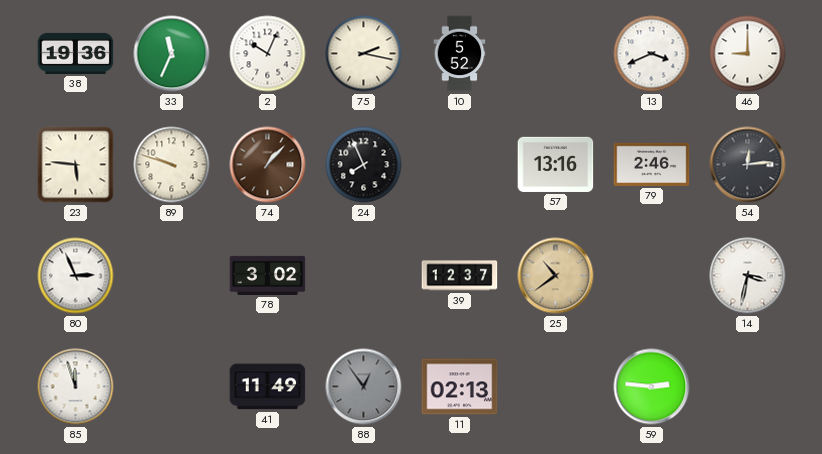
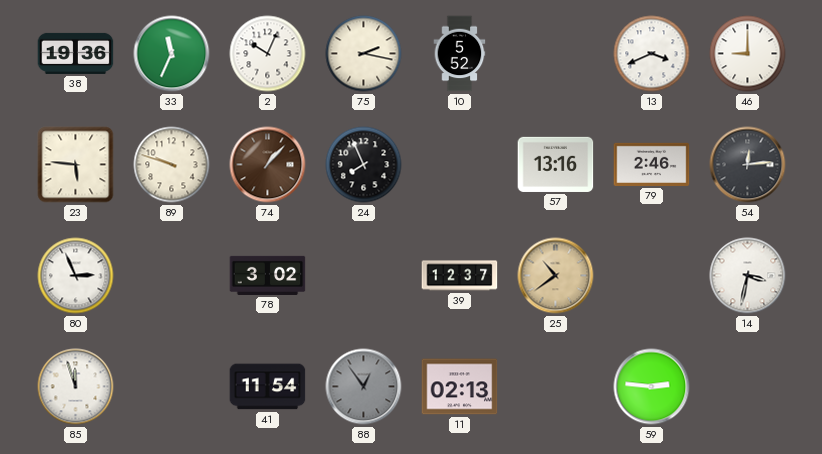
41: 11:49 -> 11:54 (268, 387)
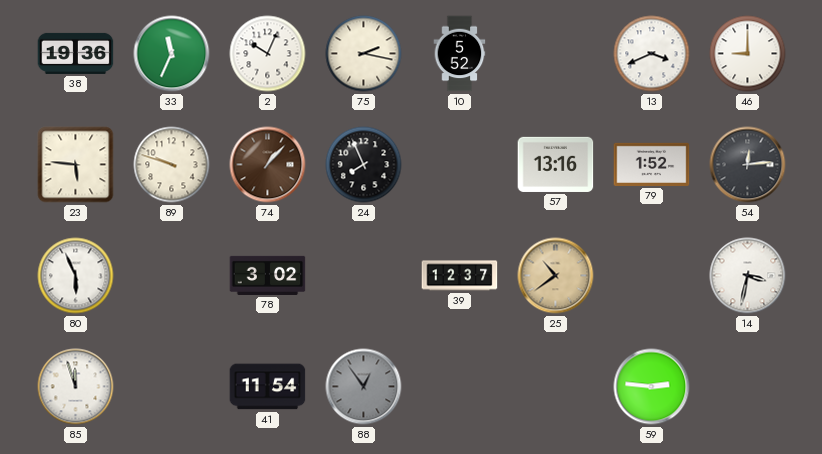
79: 2:46 -> 1:52 (652, 164)
80: 2:56 -> 5:56 (76, 276)
11: 02:13 -> none (460, 387)
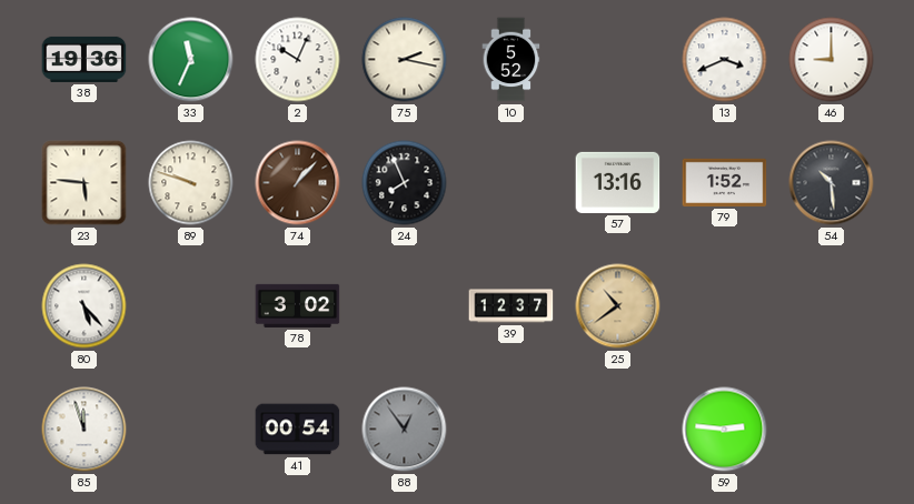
54: 12:14 -> 10:29 (832, 183)
80: 5:56 -> 5:23 (85, 306)
14: 3:32 -> none (748, 276)
41: 11:54 -> 00:54 (298, 430)
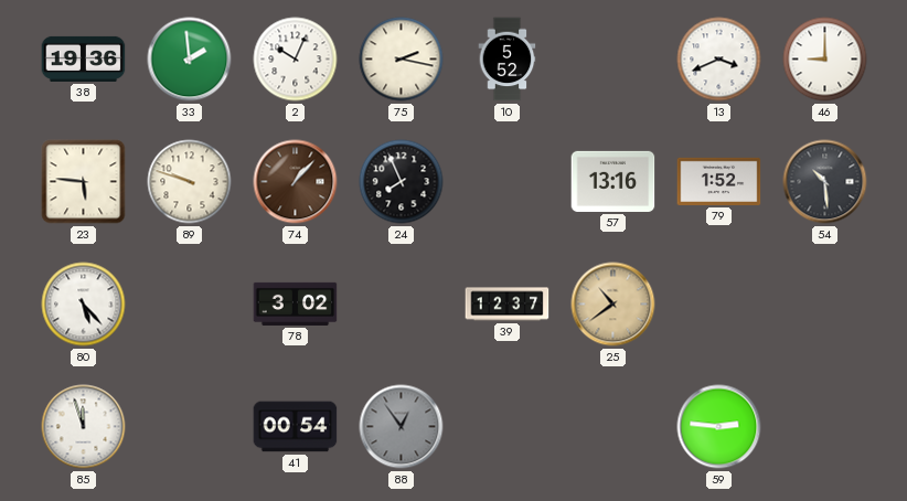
33: 11:34 -> 1:59 (190, 60)
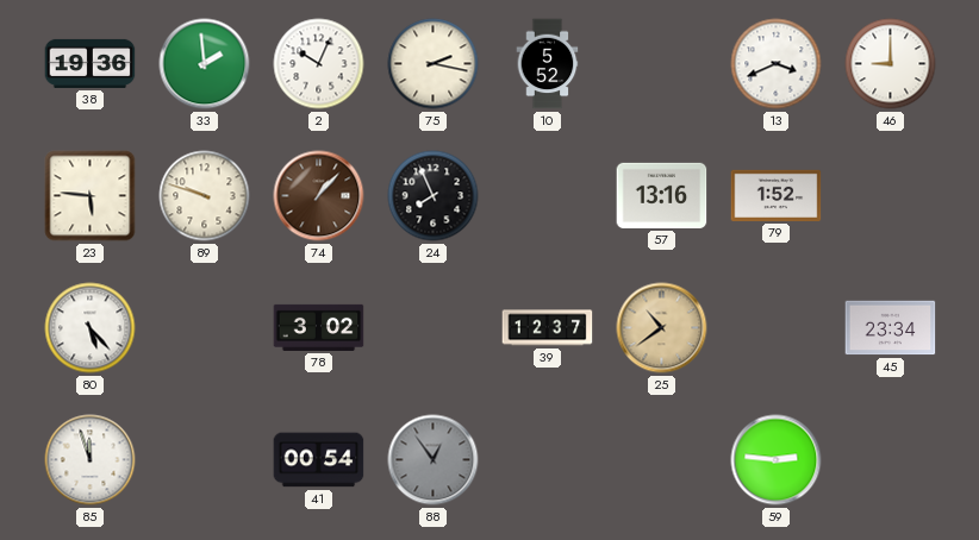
54: 10:29 -> none (825, 182)
45: none -> 23:34 (891, 328)
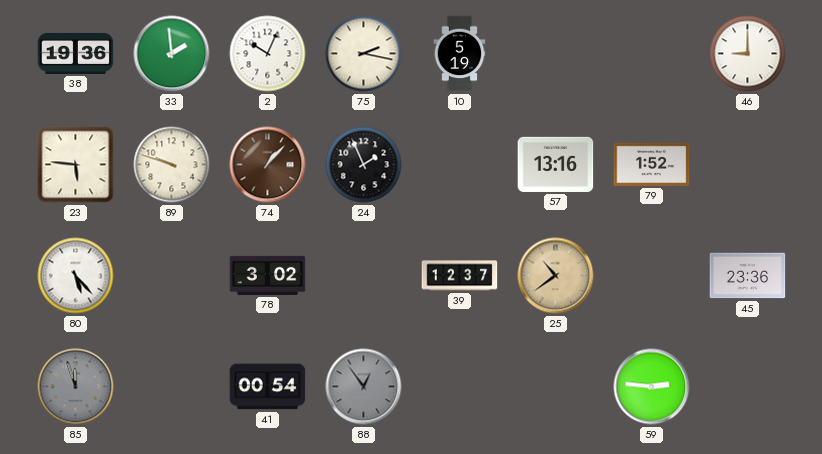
10: 5:52 -> 5:19 (460, 54)
13: 3:41 -> none (777, 64)
24: 7:56 -> 1:56 (364, 165)
45: 23:34 -> 23:36 (748, 276)
85 dial: white -> grey (76, 387)
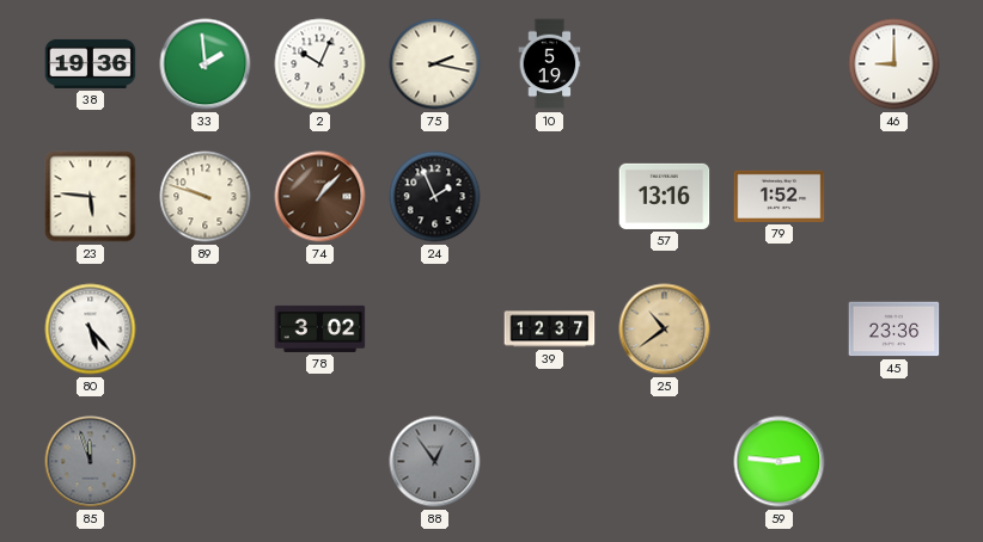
41: 00:54 -> none (268, 387)
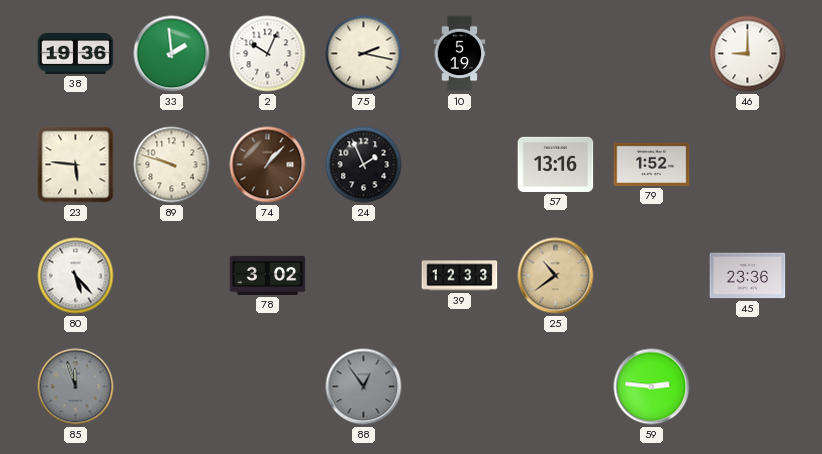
39: 12:37 -> 12:33 (460, 276)
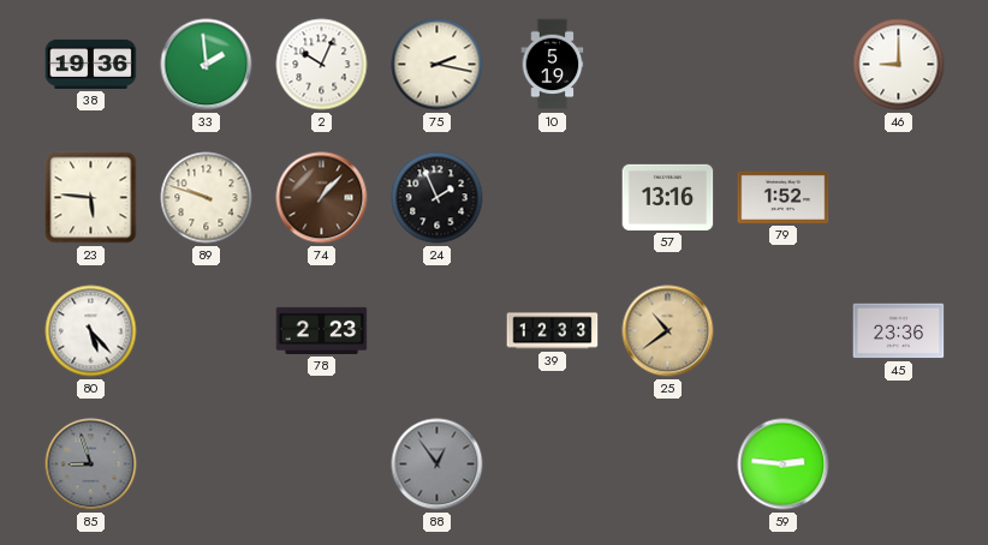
78: 3:02 -> 2:23 (322, 330)
85: 11:57 -> 8:57 (91, 465)
